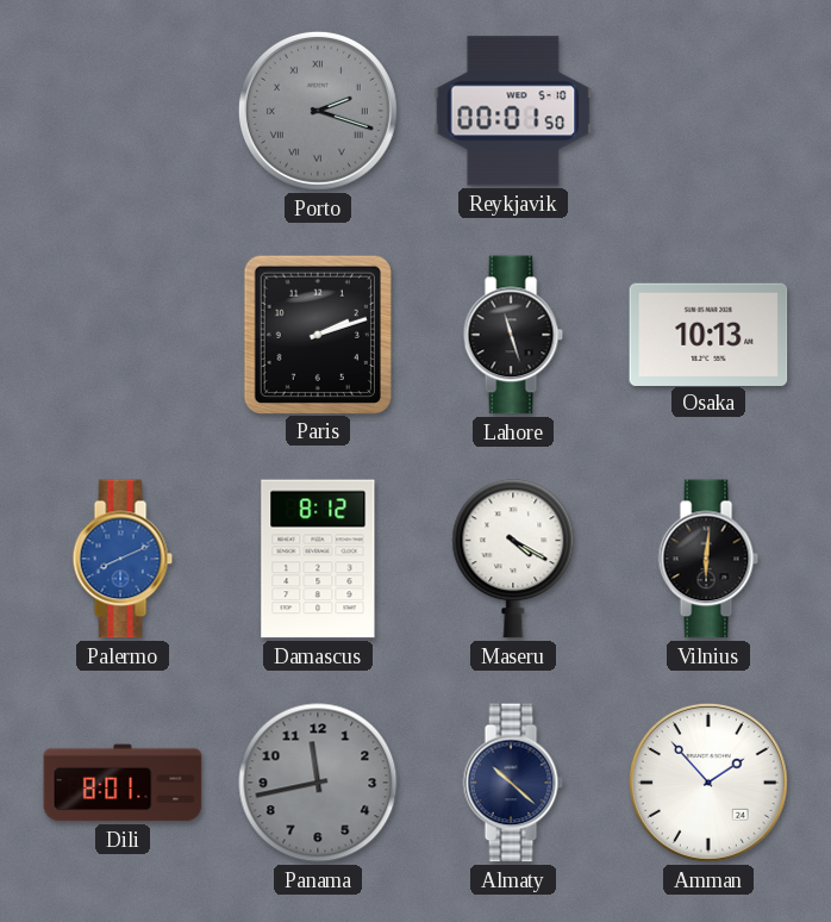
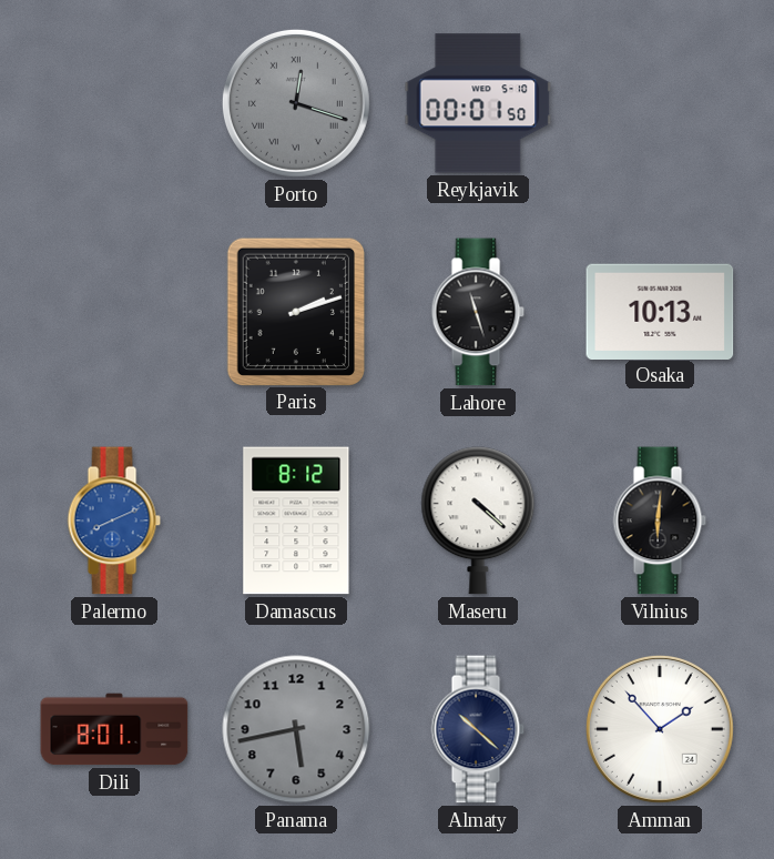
Porto: 2:18 -> 12:18 (296, 103)
Maseru: 4:20 -> 4:22 (478, 521)
Panama: 11:43 -> 5:43 (296, 729)
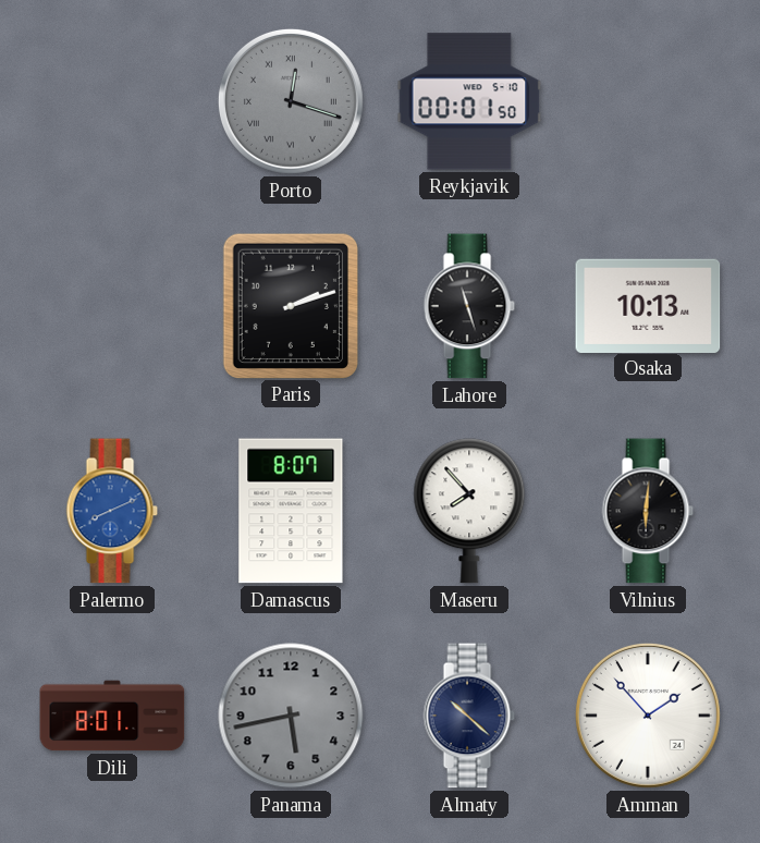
Damascus: 8:12 -> 8:07 (291, 511)
Maseru: 4:22 -> 7:53 (469, 511)
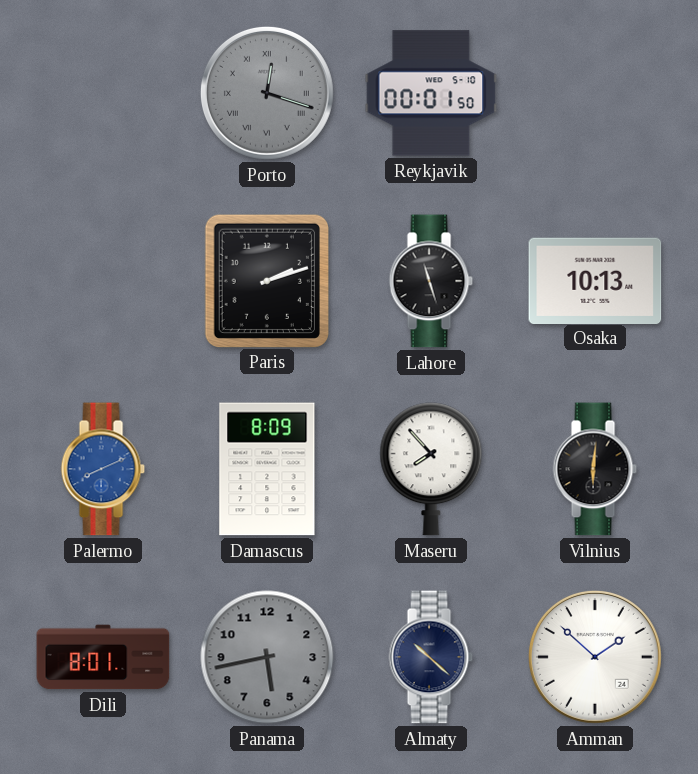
Damascus: 8:07 -> 8:09 (267, 469)
Amman: 1:53 -> 1:52 (595, 657)
